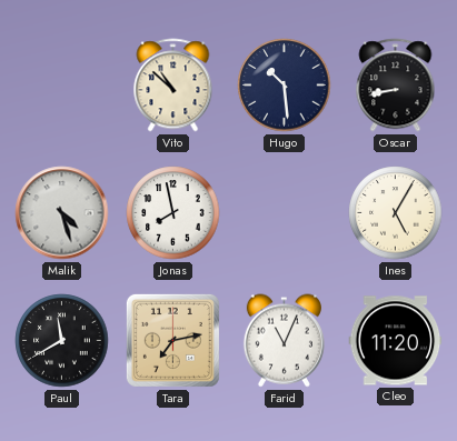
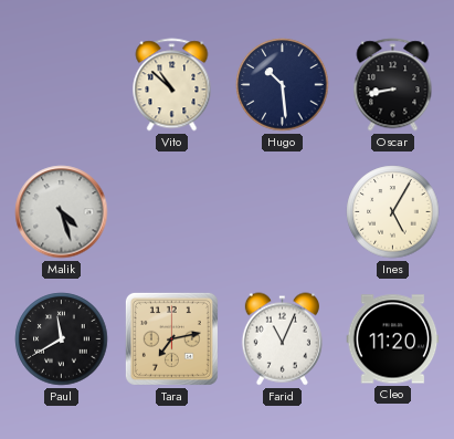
Jonas: 7:58 -> none (173, 213)
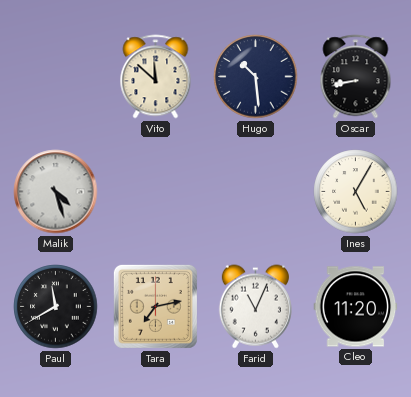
Vito: 10:52 -> 11:52 (156, 77)
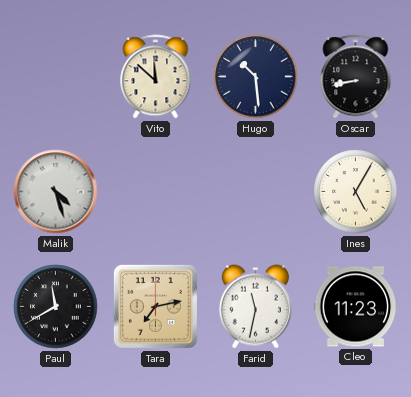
Farid: 11:04 -> 11:32 (255, 307)
Cleo: 11:20 -> 11:23 (356, 307)
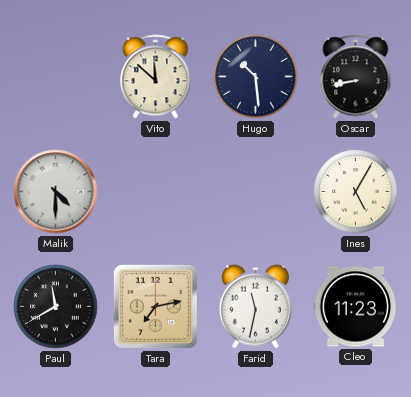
Malik: 4:27 -> 4:30 (56, 192)
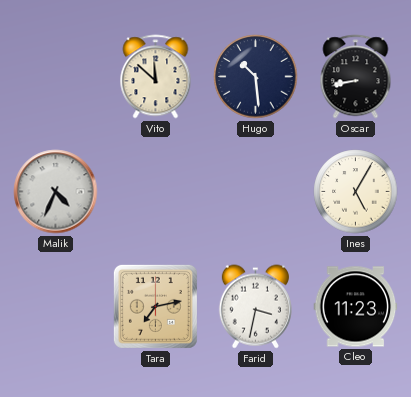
Malik: 4:30 -> 4:34 (56, 192)
Paul: 11:40 -> none (56, 307)
Farid: 11:32 -> 3:32 (255, 307)
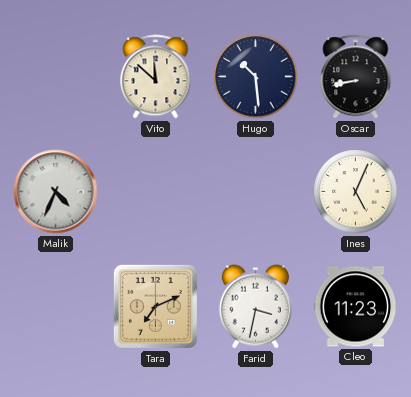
Ines: 5:05 -> 5:04 (356, 192)
Tara: 7:13 -> 7:11 (155, 306)
